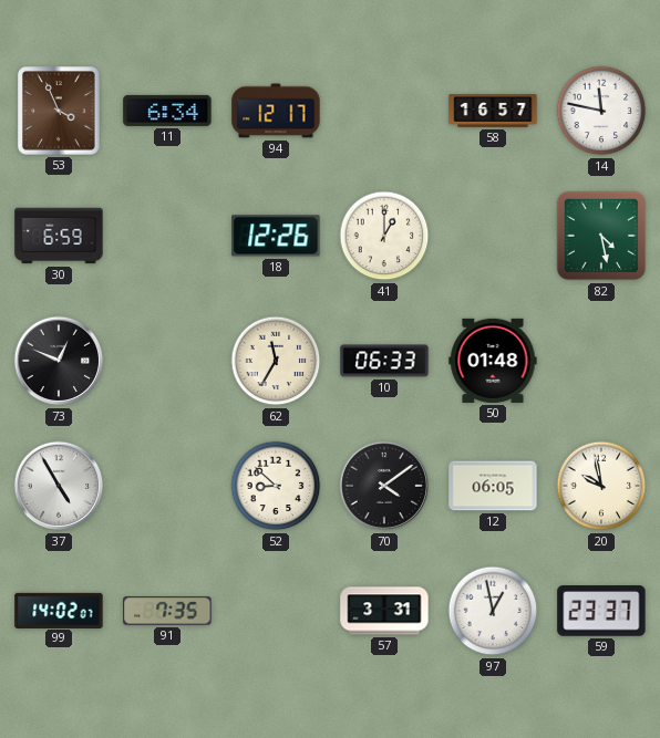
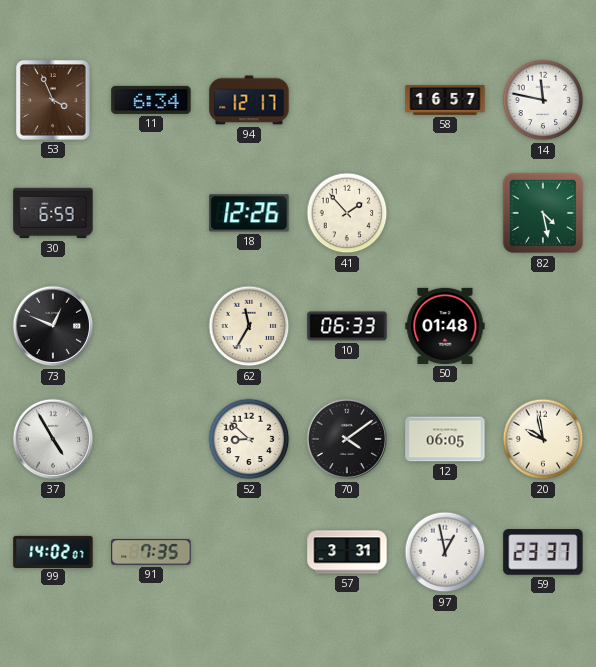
41: 1:00 -> 1:53 (347, 213)
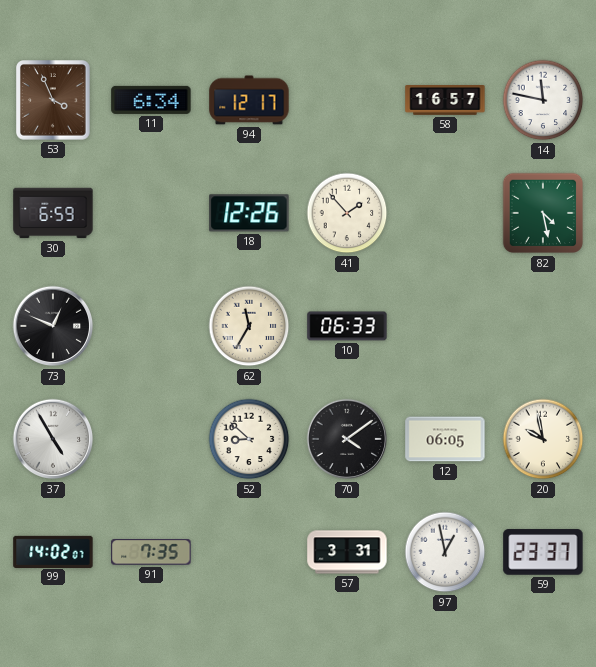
50: 01:48 -> none (445, 326)
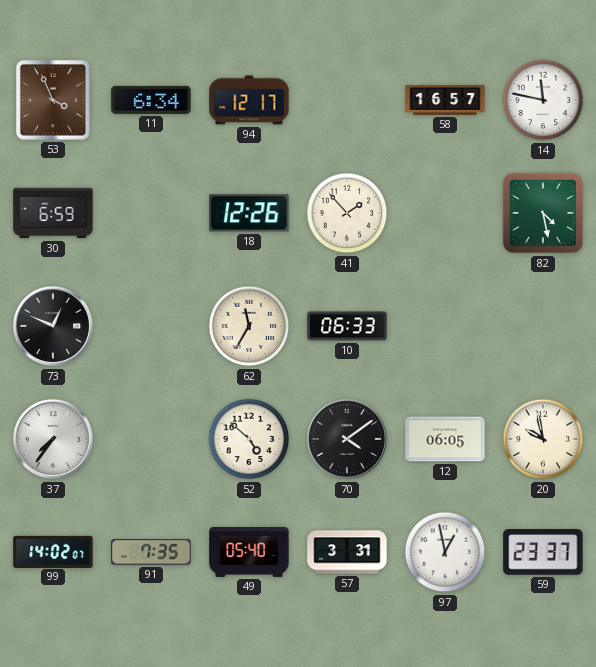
37: 4:55 -> 7:36 (53, 439)
52: 8:52 -> 4:52 (249, 439)
49: none -> 05:40 (249, 552)
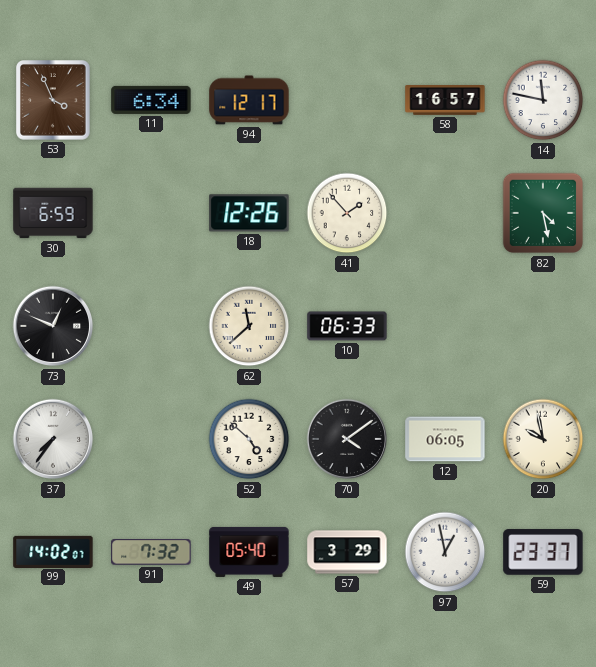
62: 11:35 -> 11:38 (249, 326)
91: 7:35 -> 7:32 (151, 552)
57: 3:31 -> 3:29 (347, 552)
